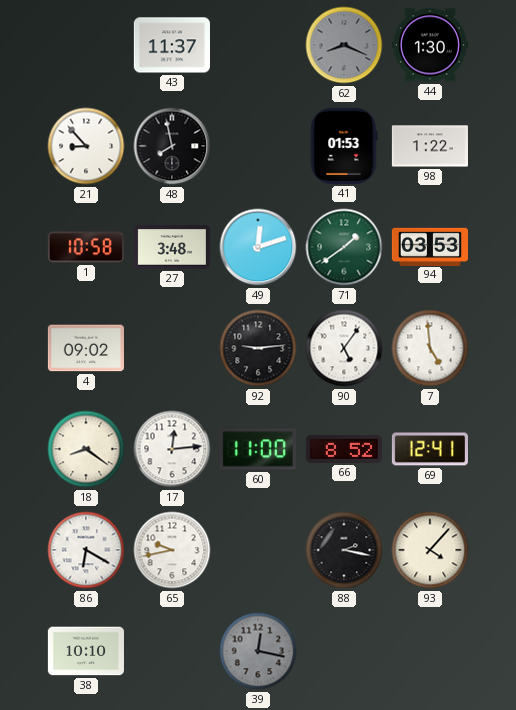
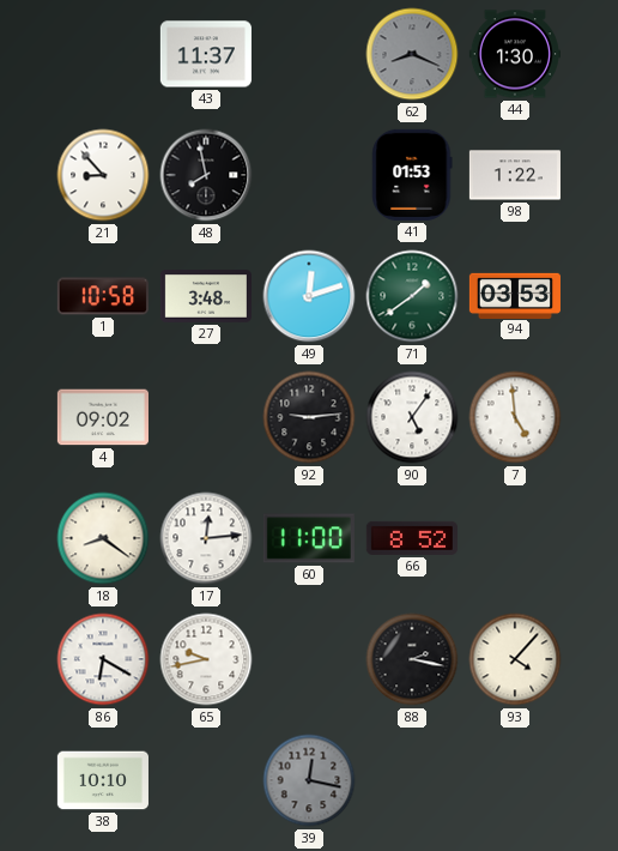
69: 12:41 -> none (430, 449)
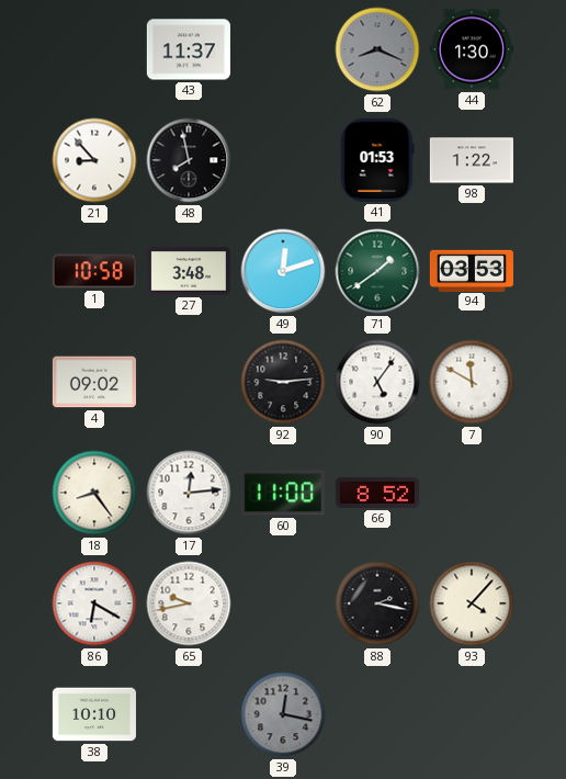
7: 4:59 -> 11:50 (472, 382)
18: 8:21 -> 8:24 (94, 493)
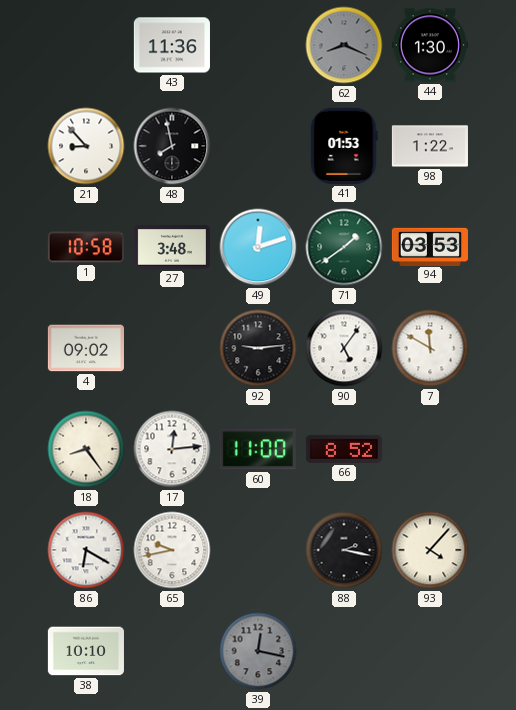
43: 11:37 -> 11:36 (172, 45)
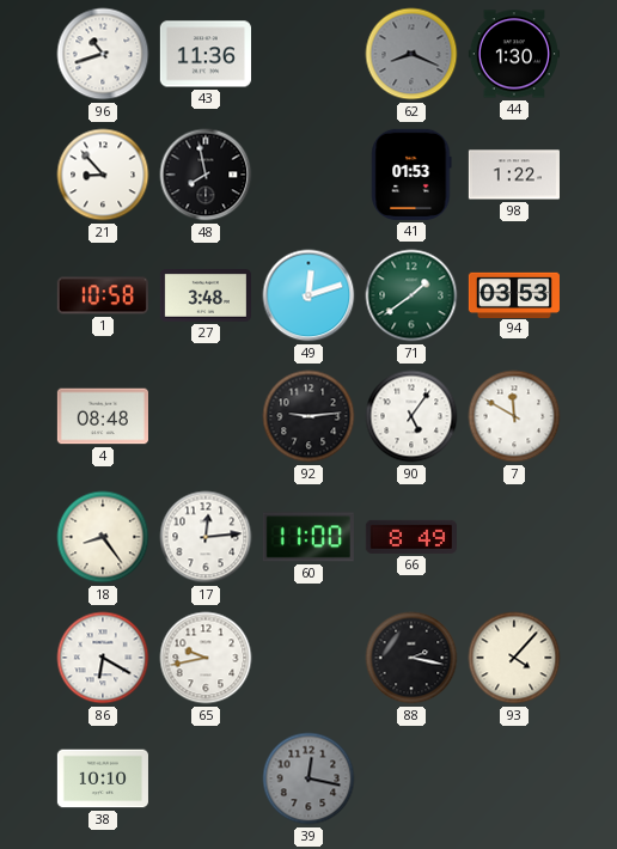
96: none -> 10:42 (103, 54)
4: 09:02 -> 08:48 (103, 416)
66: 8:52 -> 8:49 (411, 537)
